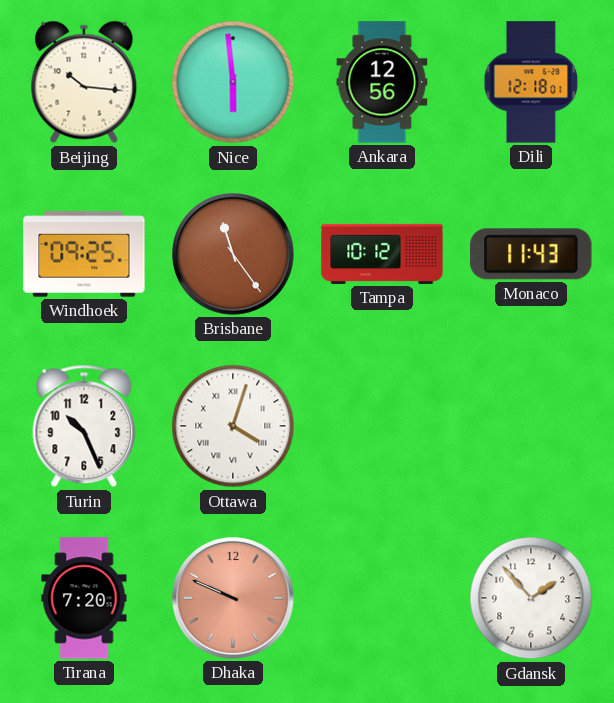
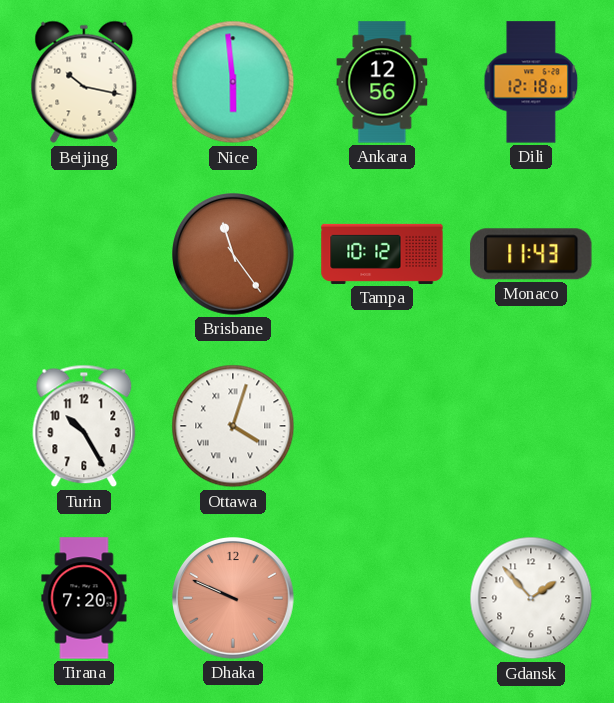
Beijing: 10:16 -> 10:17 (84, 82)
Windhoek: 09:25 -> none (84, 254)
Turin: 10:26 -> 10:25 (84, 426)
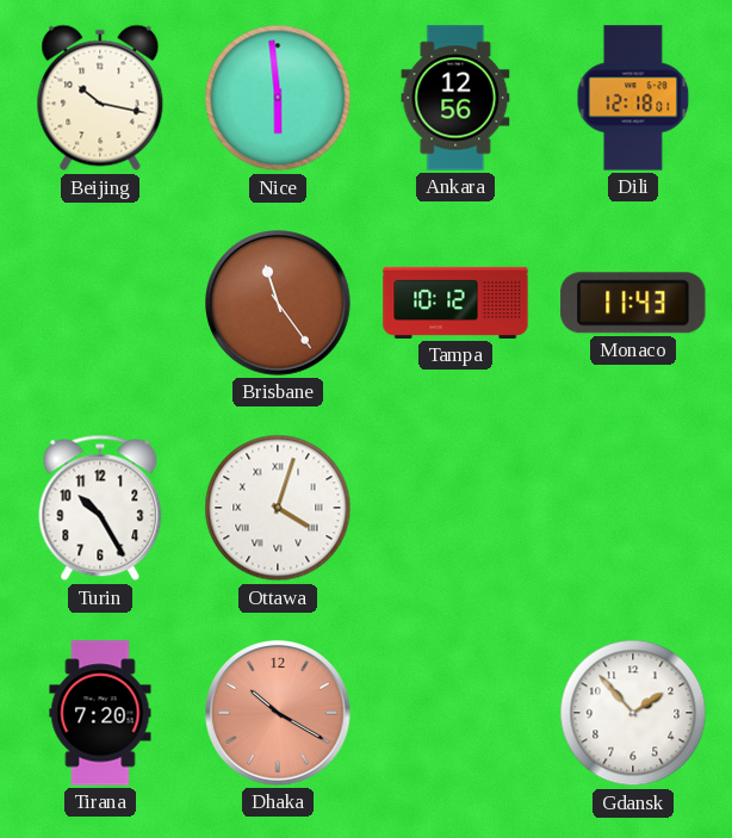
Dhaka: 9:49 -> 10:20 (279, 714)
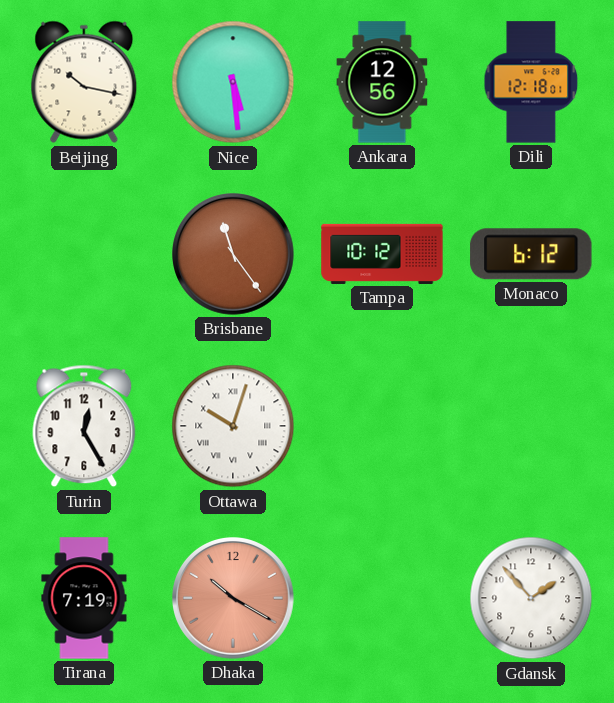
Nice: 5:59 -> 5:29 (233, 82)
Monaco: 11:43 -> 6:12 (531, 254)
Turin: 10:25 -> 12:25 (84, 426)
Ottawa: 4:03 -> 10:03 (233, 426)
Tirana: 7:20 -> 7:19 (84, 598)
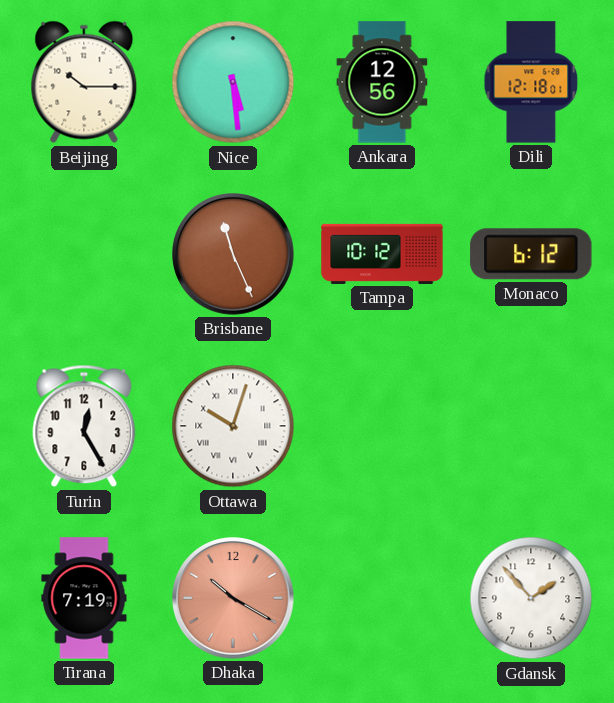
Beijing: 10:17 -> 10:15 (84, 82)
Brisbane: 11:24 -> 11:26 (234, 255)
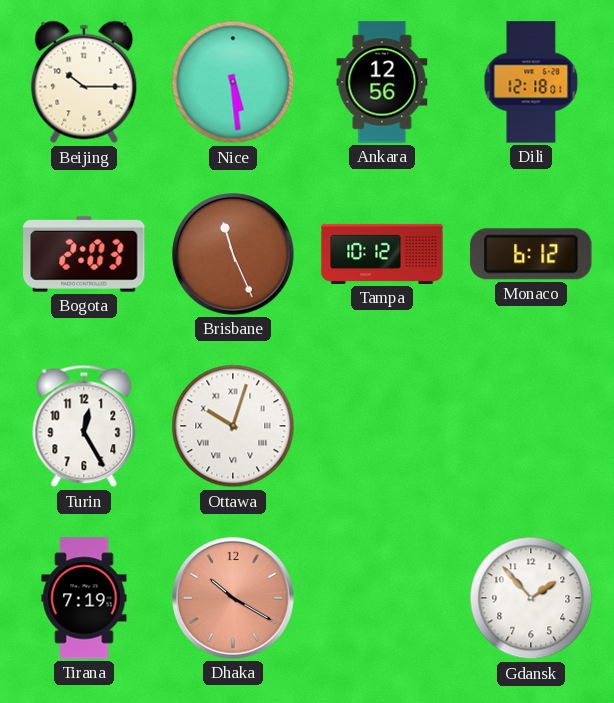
Bogota: none -> 2:03 (84, 254)
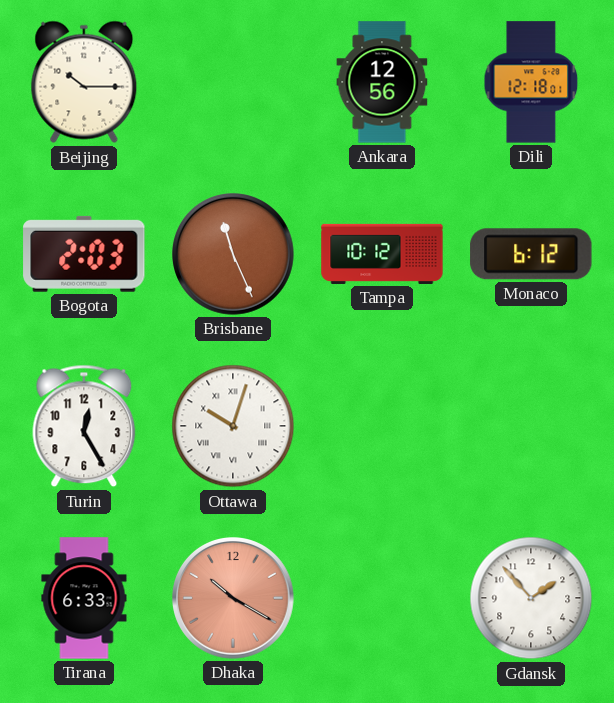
Nice: 5:29 -> none (233, 82)
Tirana: 7:19 -> 6:33 (84, 598)
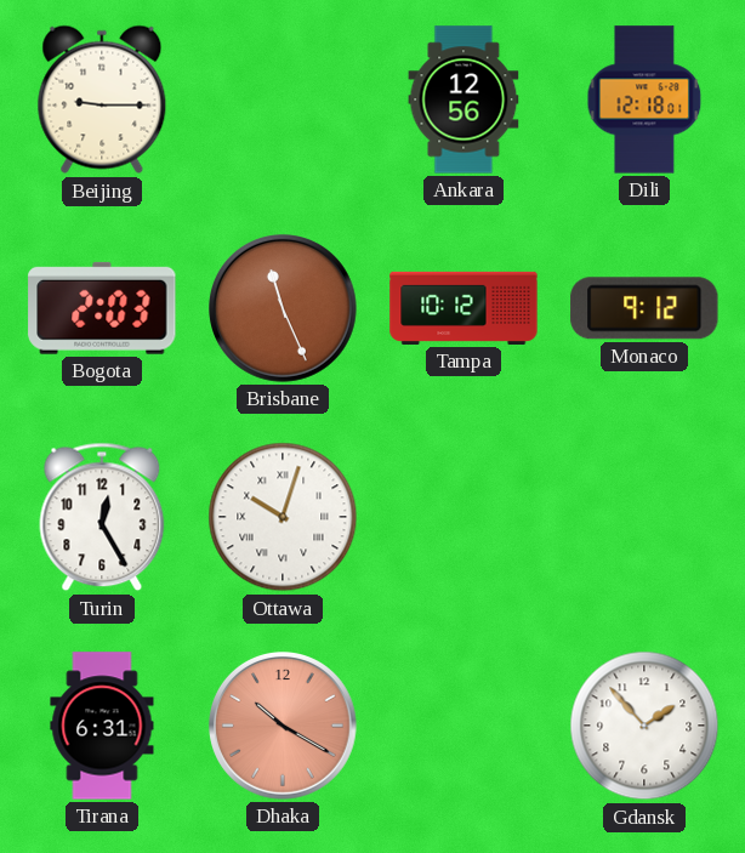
Beijing: 10:15 -> 9:15 (102, 99)
Monaco: 6:12 -> 9:12 (644, 308)
Tirana: 6:33 -> 6:31 (102, 726)
